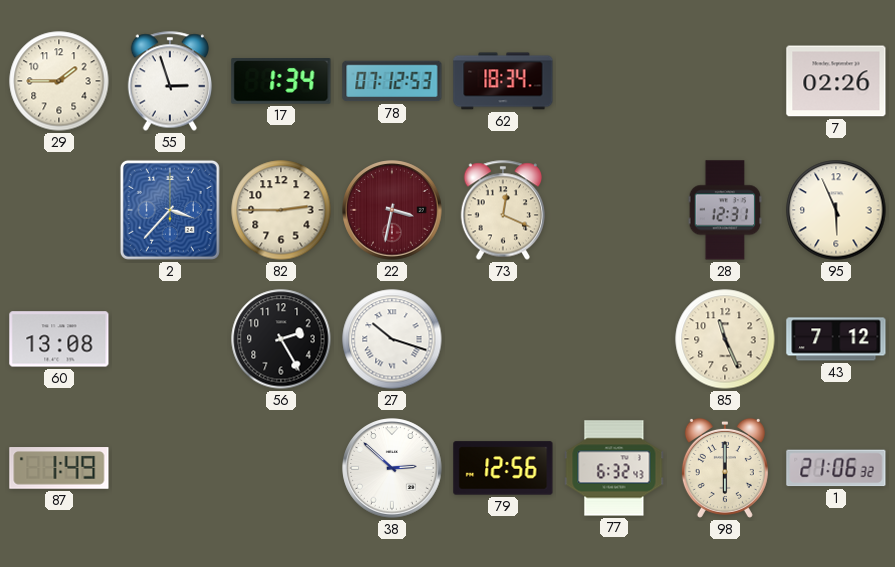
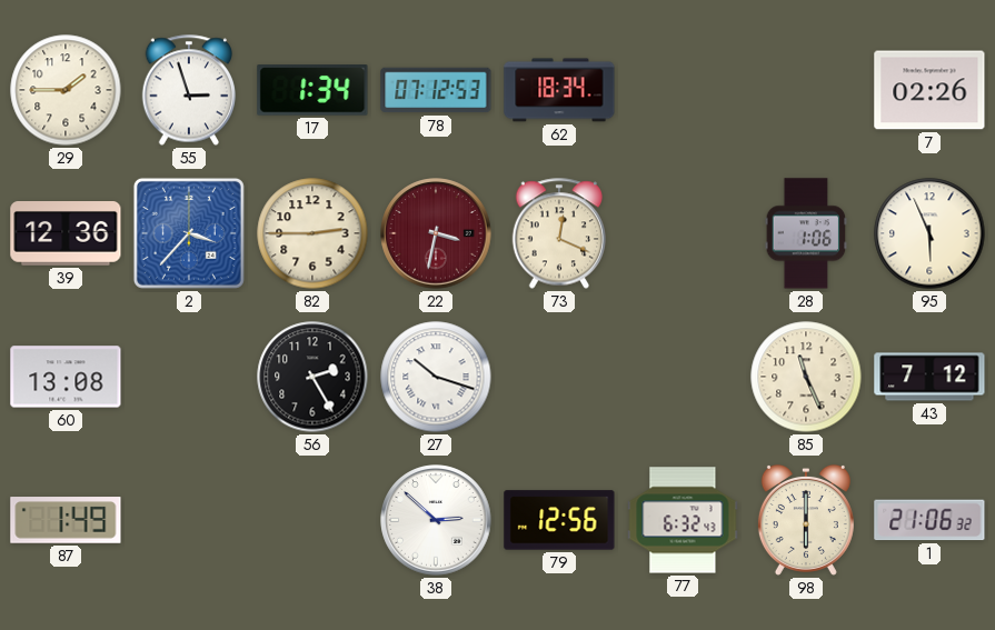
39: none -> 12:36 (66, 234)
28: 12:31 -> 1:06 (806, 233)
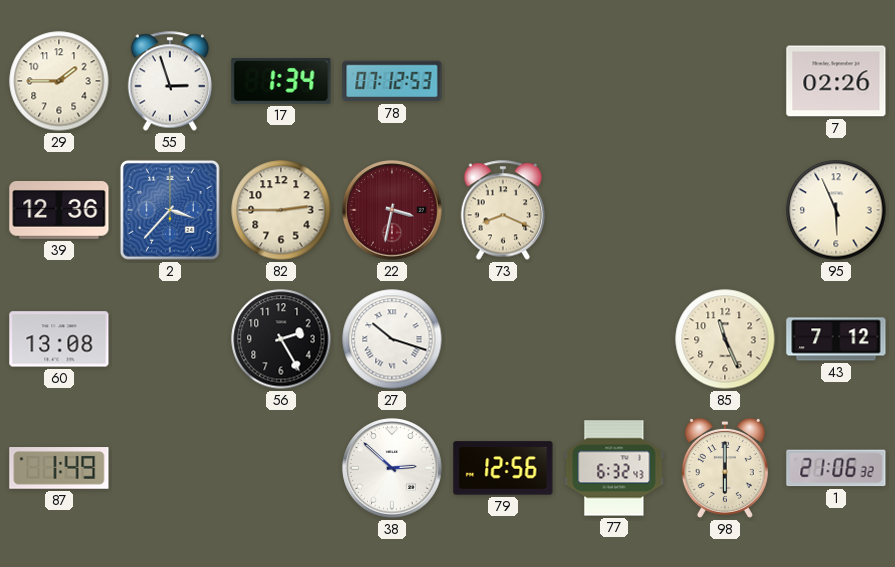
62: 18:34 -> none (559, 90)
73: 12:19 -> 8:19 (503, 210)
28: 1:06 -> none (806, 233)
